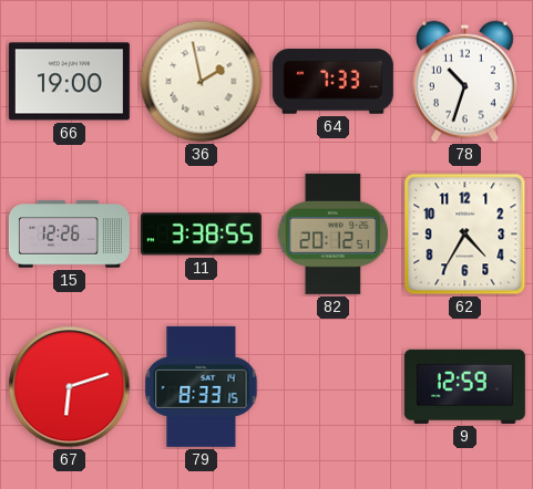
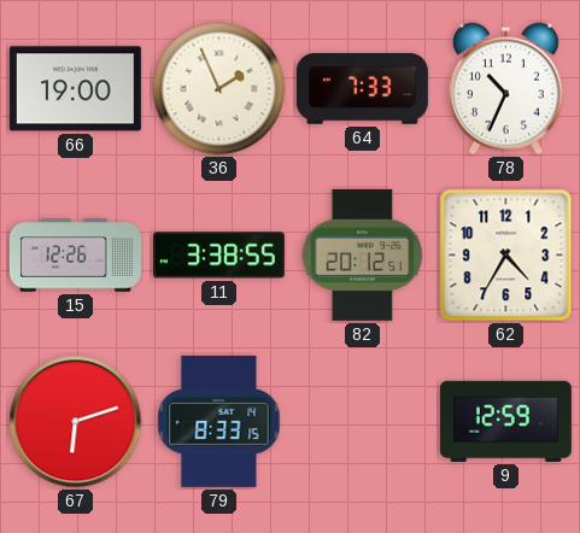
36: 1:58 -> 1:56 (219, 89)
78: 10:33 -> 10:34 (505, 89)
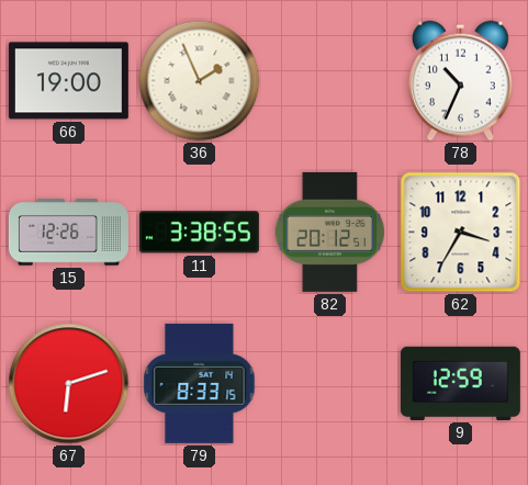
64: 7:33 -> none (362, 89)
62: 4:35 -> 3:35 (461, 233)
